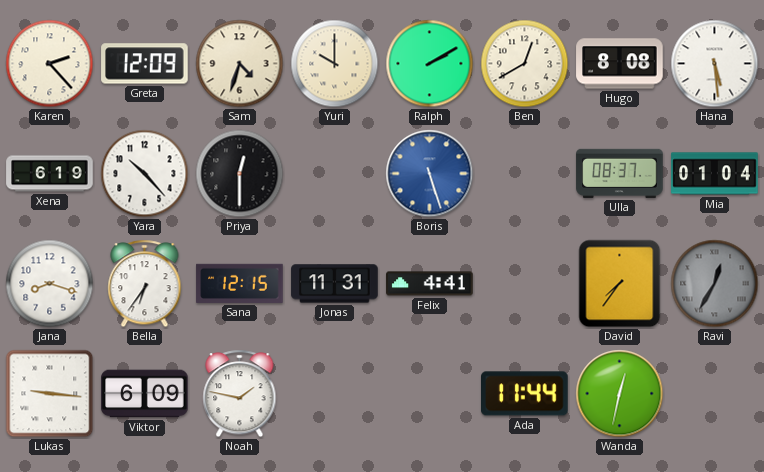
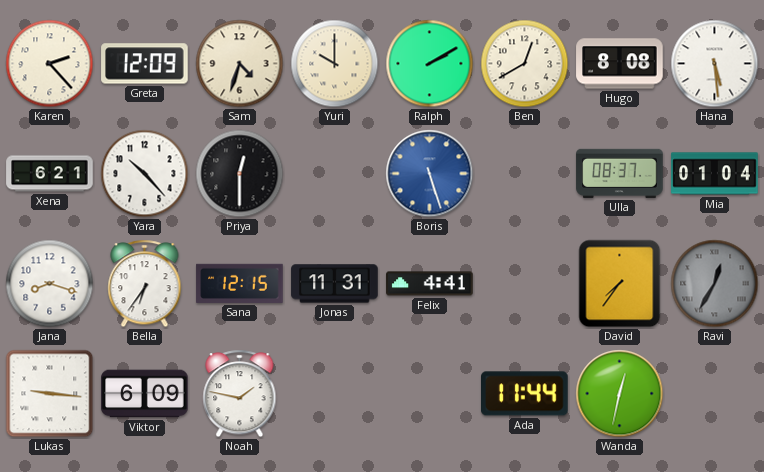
Xena: 6:19 -> 6:21 (50, 174)
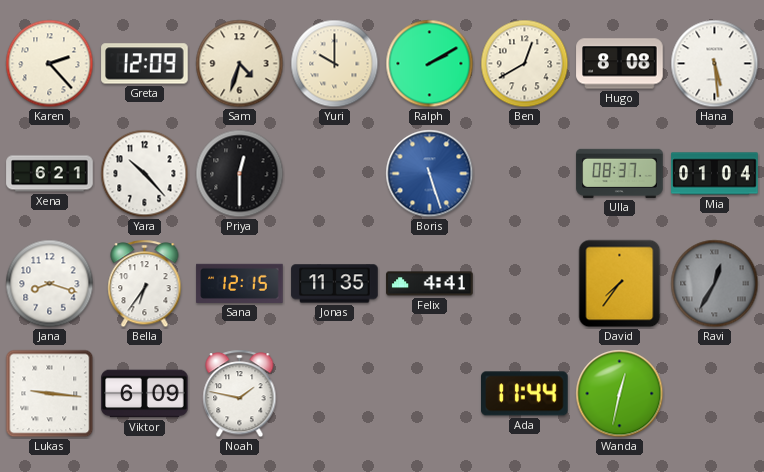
Jonas: 11:31 -> 11:35 (335, 284)
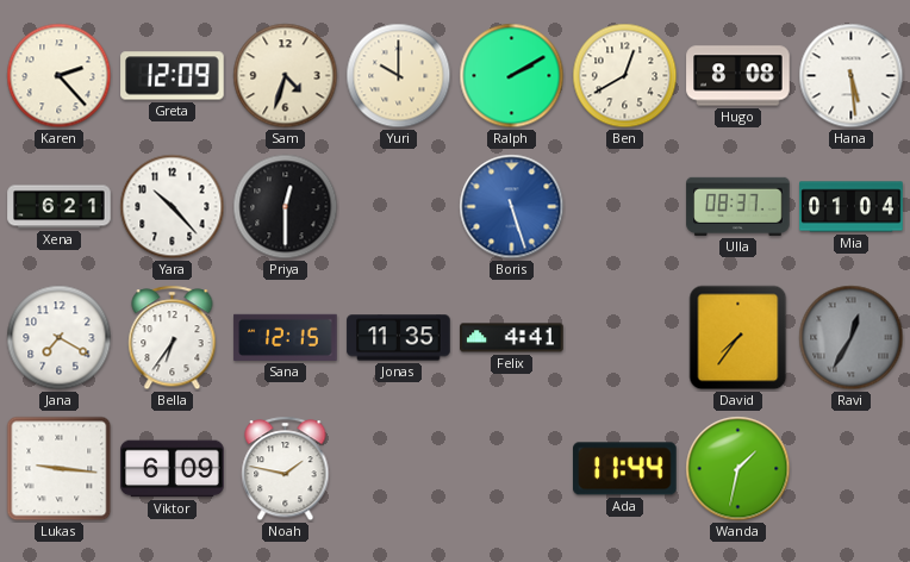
Jana: 8:18 -> 7:20 (60, 338)
Wanda: 12:32 -> 1:32 (738, 469)
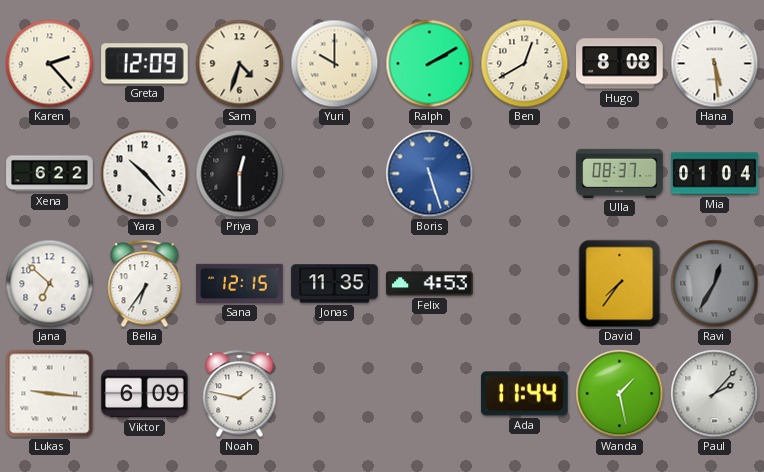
Xena: 6:21 -> 6:22 (50, 174)
Jana: 7:20 -> 6:52 (50, 284)
Felix: 4:41 -> 4:53 (430, 284)
Wanda: 1:32 -> 1:28 (620, 394)
Paul: none -> 2:07 (715, 394)
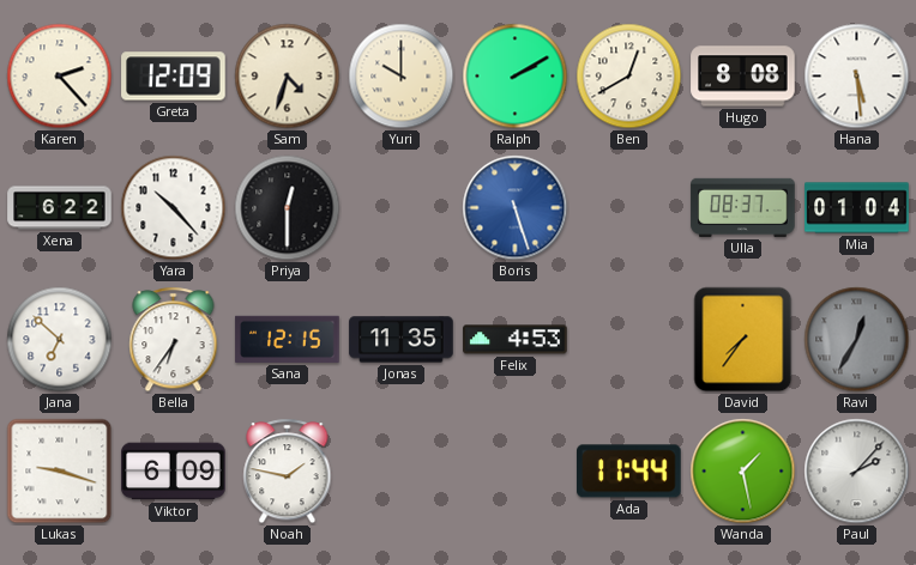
Lukas: 9:16 -> 9:18 (60, 472)
